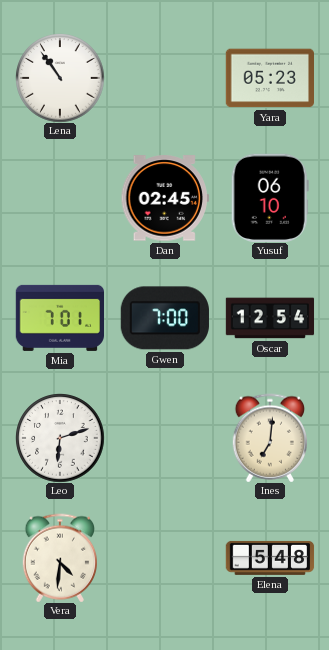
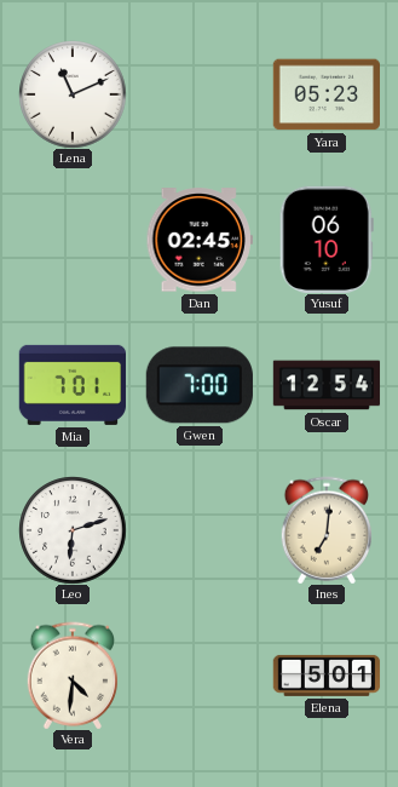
Lena: 10:54 -> 11:11 (73, 94)
Elena: 5:48 -> 5:01 (327, 676)
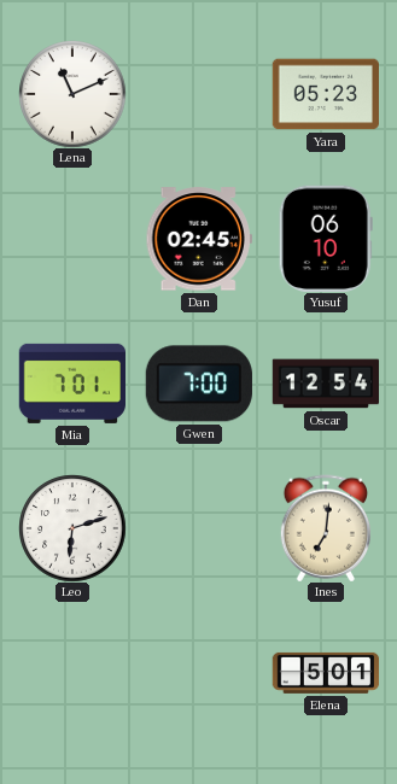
Vera: 4:31 -> none (73, 676)
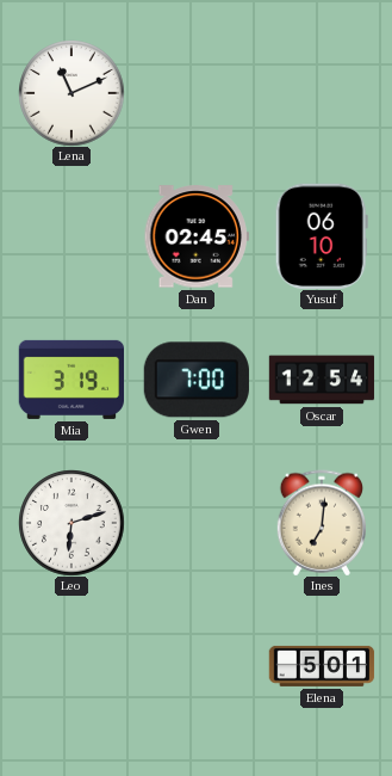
Yara: 05:23 -> none (325, 94)
Mia: 7:01 -> 3:19 (70, 380)
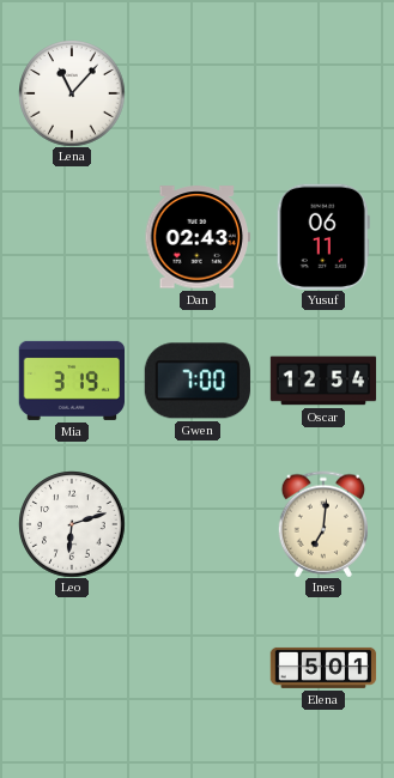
Lena: 11:11 -> 11:07 (72, 93)
Dan: 02:45 -> 02:43 (196, 237)
Yusuf: 06:10 -> 06:11 (323, 236)
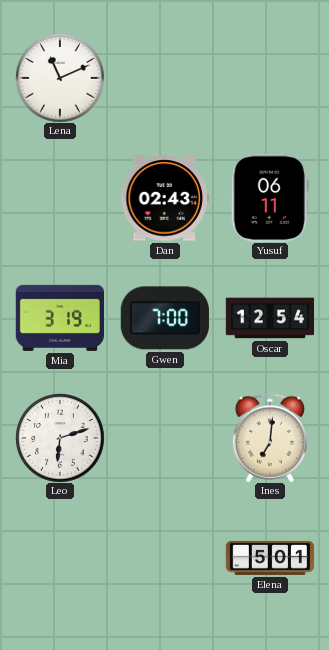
Lena: 11:07 -> 11:11 (60, 78)
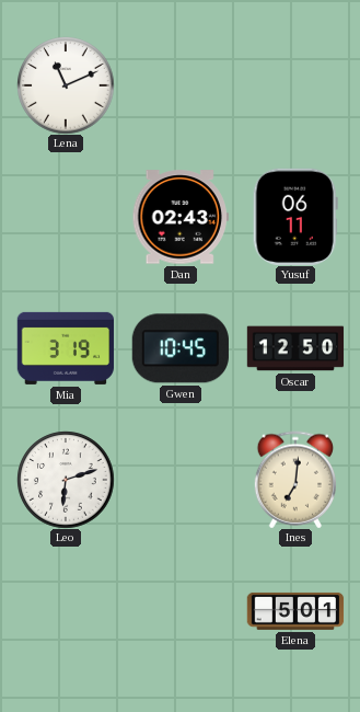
Gwen: 7:00 -> 10:45 (181, 348)
Oscar: 12:54 -> 12:50 (295, 348)
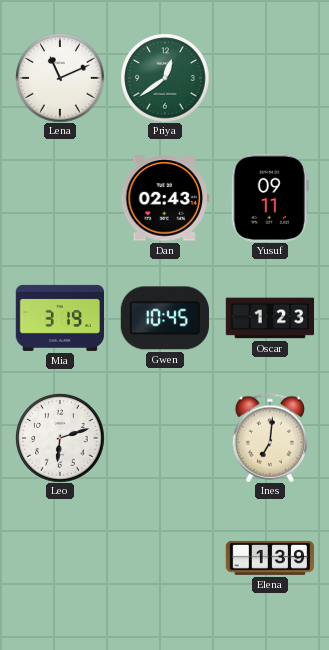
Priya: none -> 12:39 (165, 78)
Yusuf: 06:11 -> 09:11 (270, 197)
Oscar: 12:50 -> 1:23 (270, 318)
Elena: 5:01 -> 1:39 (270, 558)
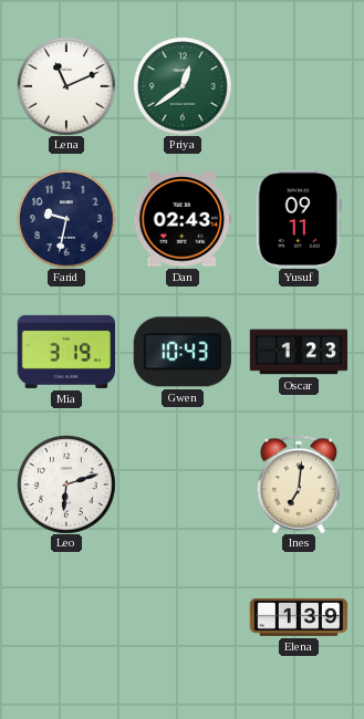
Farid: none -> 9:32 (66, 219)
Gwen: 10:45 -> 10:43 (183, 352)
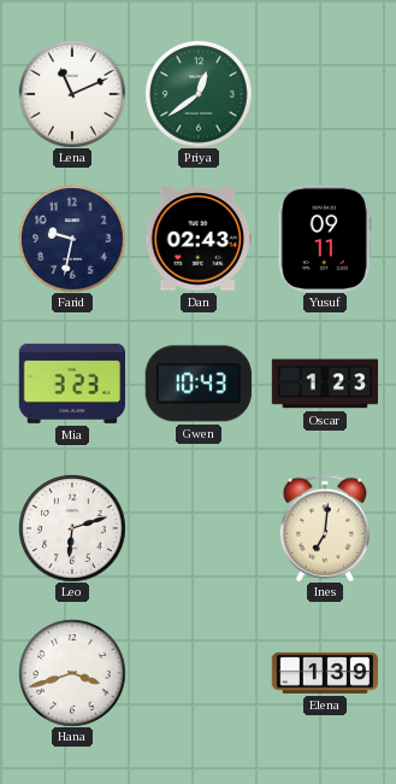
Mia: 3:19 -> 3:23 (71, 384)
Hana: none -> 3:42 (72, 673)
